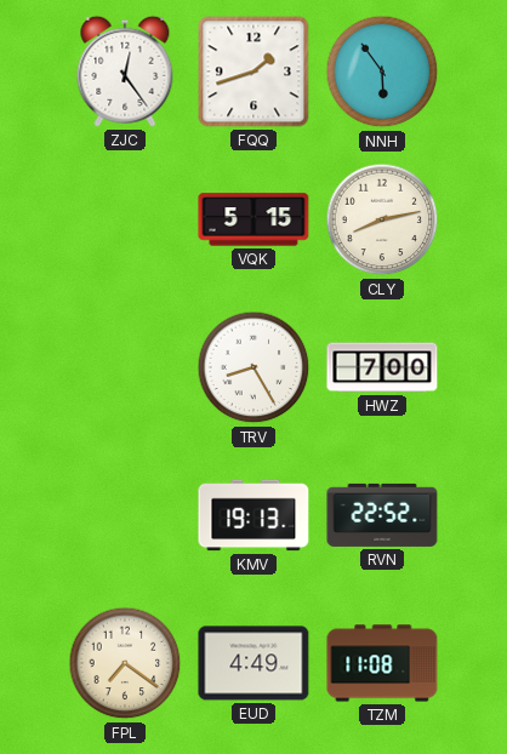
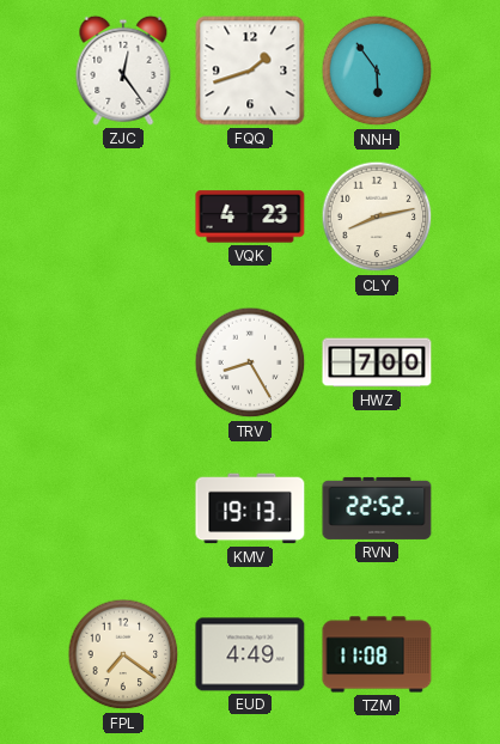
VQK: 5:15 -> 4:23 (250, 217)
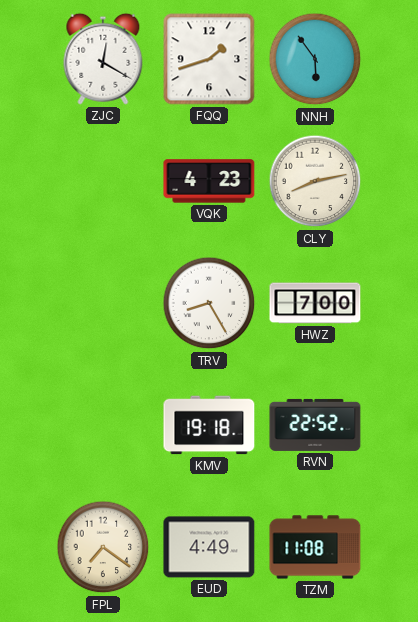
ZJC: 12:24 -> 12:20 (103, 59)
KMV: 19:13 -> 19:18 (209, 425)
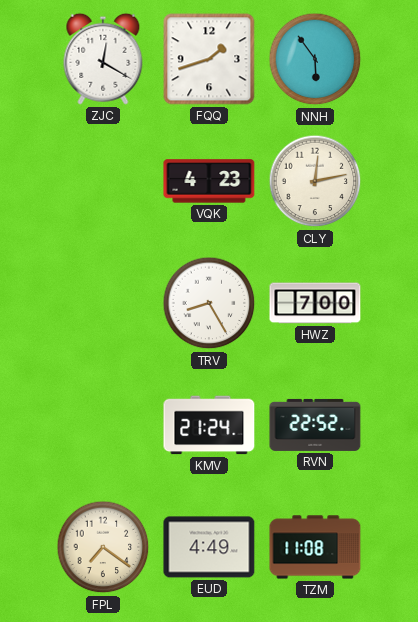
CLY: 8:13 -> 12:13 (315, 181)
KMV: 19:18 -> 21:24 (209, 425)
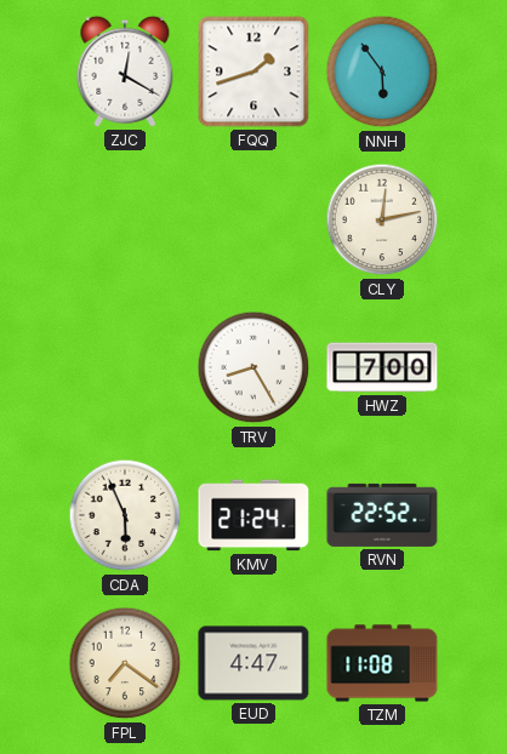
VQK: 4:23 -> none (209, 181)
CDA: none -> 5:56 (125, 515)
EUD: 4:49 -> 4:47 (253, 663)
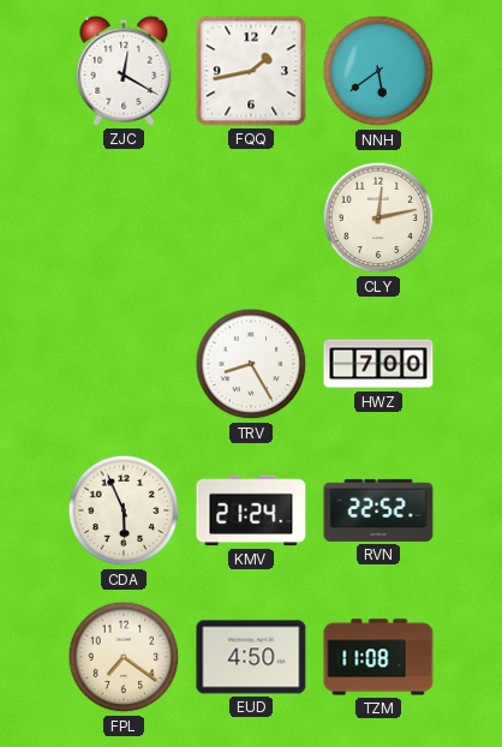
FQQ: 1:42 -> 1:43 (251, 71)
NNH: 5:54 -> 5:39 (378, 71)
EUD: 4:47 -> 4:50 (251, 657)
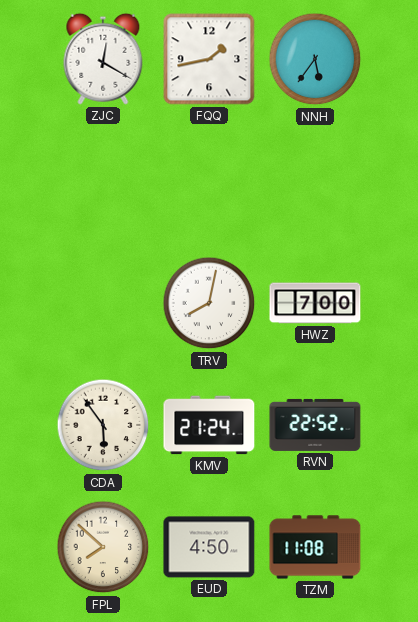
NNH: 5:39 -> 5:36 (315, 59)
CLY: 12:13 -> none (378, 217)
TRV: 8:25 -> 8:02 (209, 303)
CDA: 5:56 -> 5:54 (103, 425)
FPL: 7:21 -> 7:52 (103, 547)
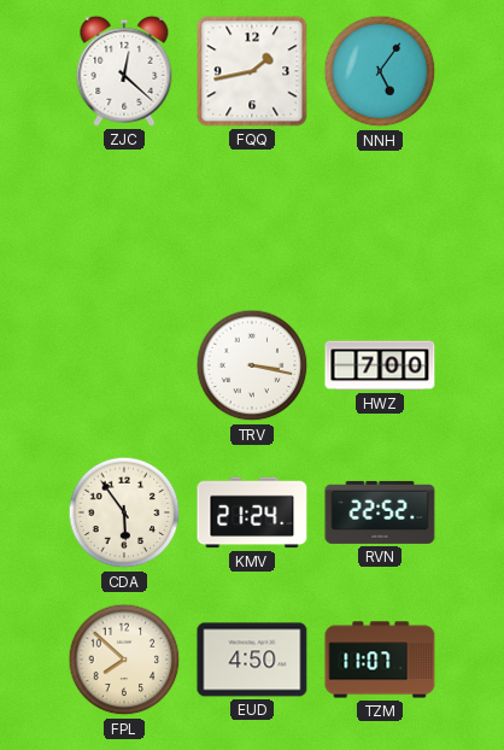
ZJC: 12:20 -> 12:22 (124, 71)
NNH: 5:36 -> 5:06 (380, 71)
TRV: 8:02 -> 3:17 (252, 365)
TZM: 11:08 -> 11:07 (380, 660)
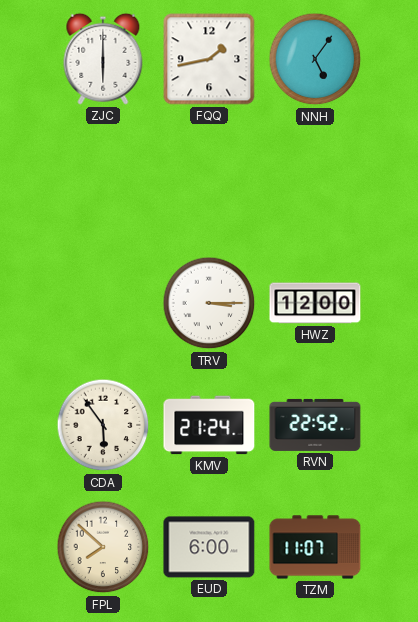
ZJC: 12:22 -> 6:00 (103, 59)
TRV: 3:17 -> 3:15 (209, 303)
HWZ: 7:00 -> 12:00 (315, 303)
EUD: 4:50 -> 6:00 (209, 547)
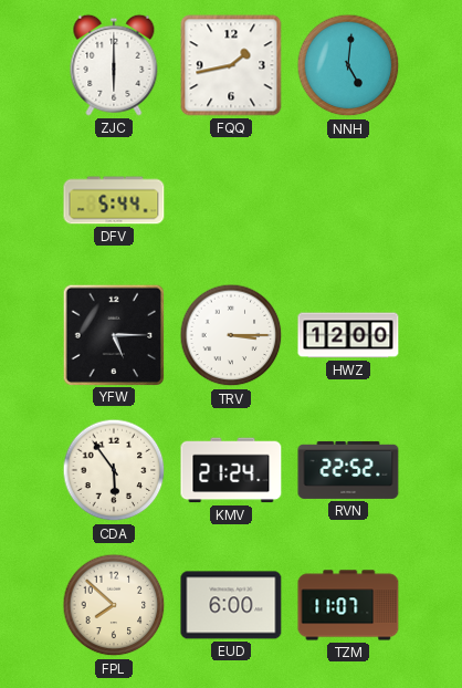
NNH: 5:06 -> 5:01 (348, 65)
DFV: none -> 5:44 (114, 200)
YFW: none -> 5:15 (113, 334)
